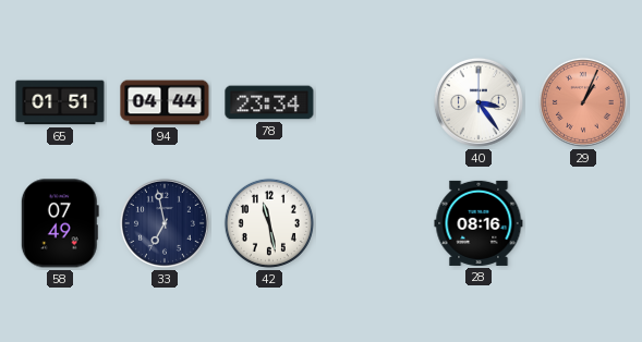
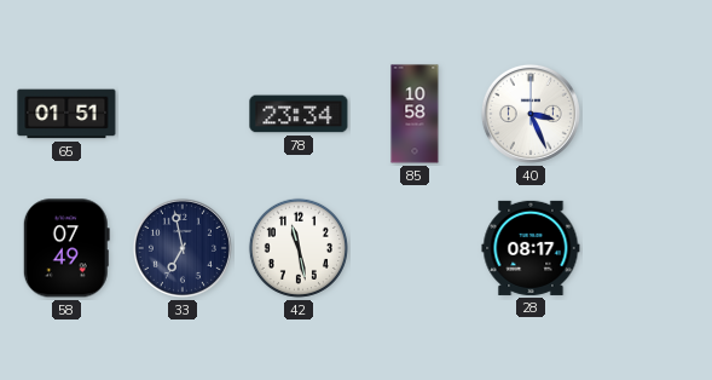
94: 04:44 -> none (165, 102)
85: none -> 10:58 (415, 114)
40: 3:24 -> 3:26 (531, 114)
29: 1:04 -> none (583, 102)
28: 08:16 -> 08:17 (531, 248)
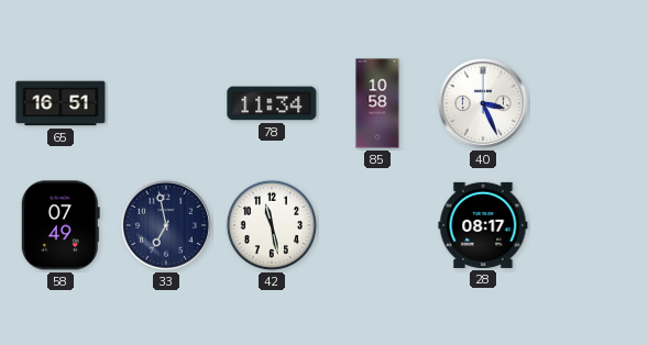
65: 01:51 -> 16:51 (61, 103)
78: 23:34 -> 11:34 (272, 103)
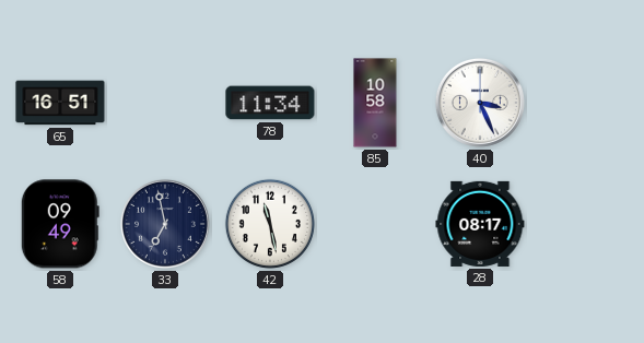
58: 07:49 -> 09:49 (60, 224)
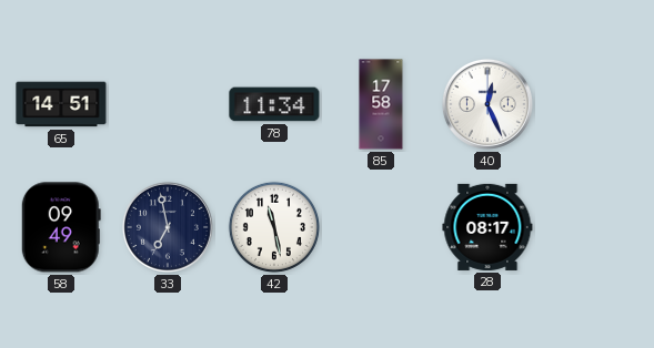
65: 16:51 -> 14:51 (61, 104)
85: 10:58 -> 17:58 (381, 104)
40: 3:26 -> 12:26 (487, 104)
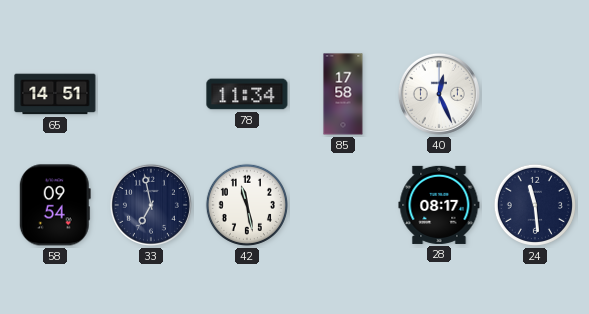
58: 09:49 -> 09:54 (55, 205)
24: none -> 11:29 (535, 205)
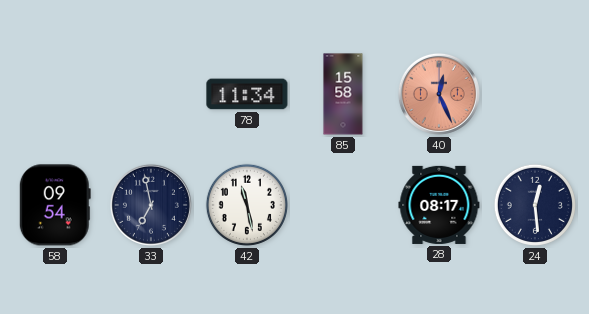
65: 14:51 -> none (55, 94)
85: 17:58 -> 15:58 (343, 94)
40 dial: white -> salmon (439, 94)
24: 11:29 -> 12:29 (535, 205)
